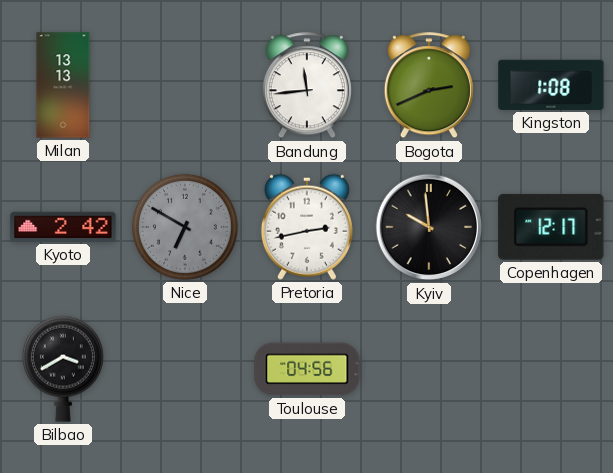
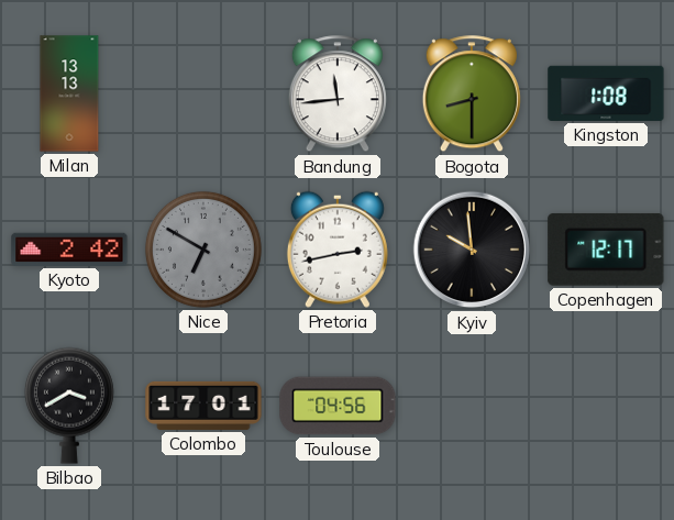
Bogota: 2:41 -> 8:30 (472, 95)
Colombo: none -> 17:01 (203, 406)
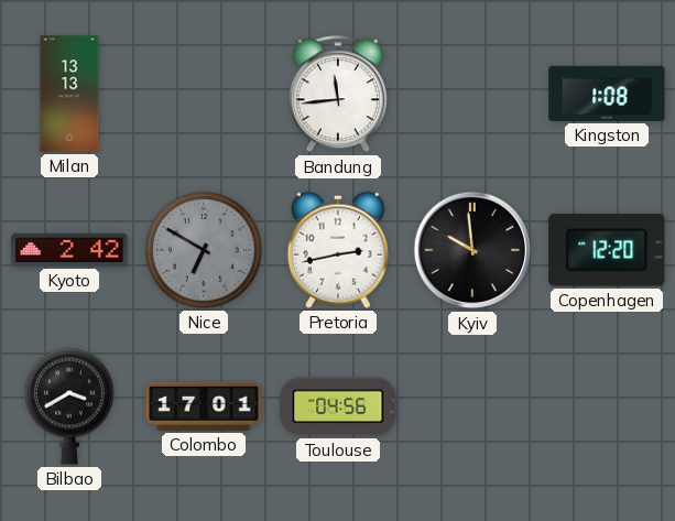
Bogota: 8:30 -> none (472, 95)
Copenhagen: 12:17 -> 12:20 (607, 250)
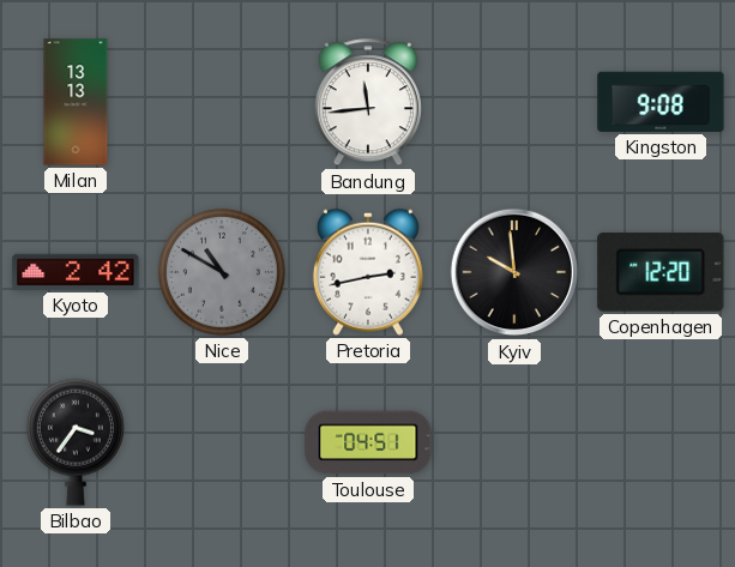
Kingston: 1:08 -> 9:08 (661, 102)
Nice: 6:50 -> 10:50 (222, 272)
Bilbao: 3:40 -> 3:36 (76, 442)
Colombo: 17:01 -> none (204, 406)
Toulouse: 04:56 -> 04:51 (368, 442)
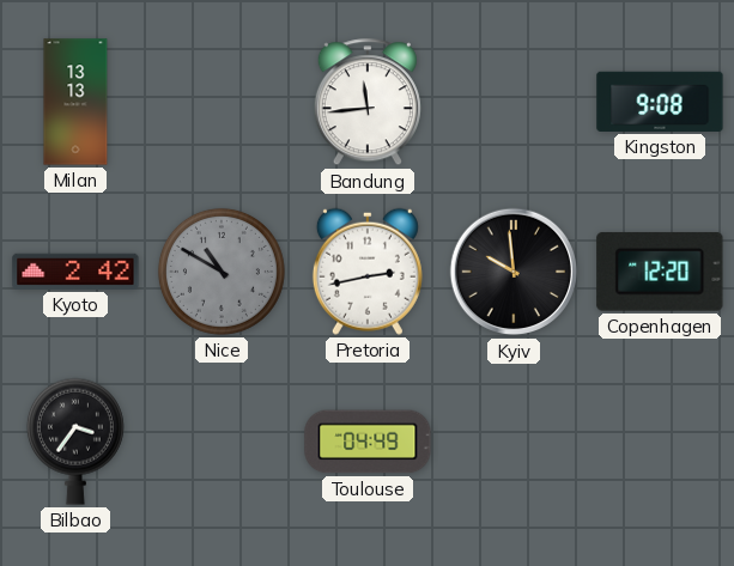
Toulouse: 04:51 -> 04:49 (368, 442)
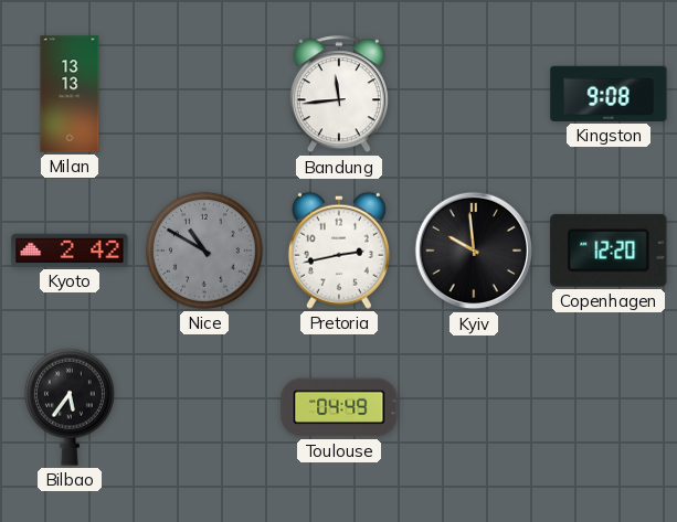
Bilbao: 3:36 -> 5:36 (70, 407)
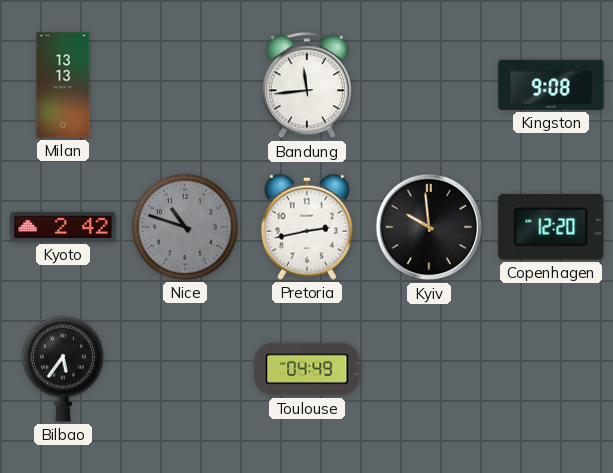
Nice: 10:50 -> 10:48 (185, 227)
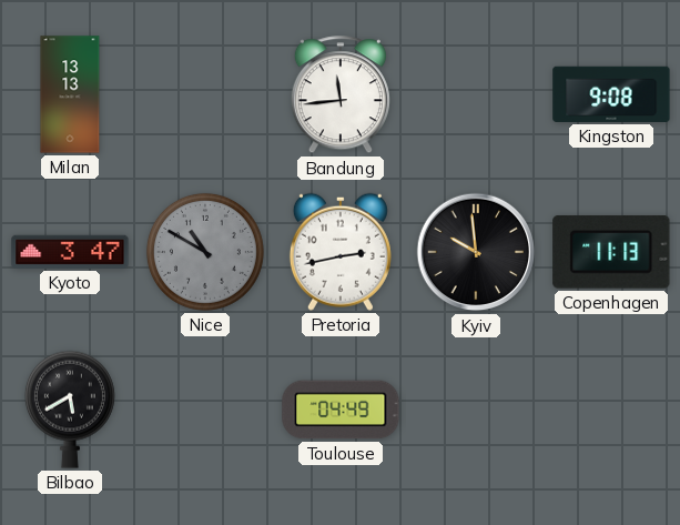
Kyoto: 2:42 -> 3:47 (70, 252)
Nice: 10:48 -> 10:50 (205, 252)
Copenhagen: 12:20 -> 11:13 (611, 252)
Bilbao: 5:36 -> 5:40 (70, 410)
